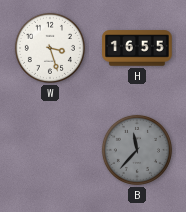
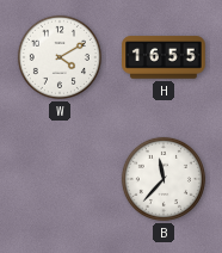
W: 3:27 -> 4:10 (60, 57)
B dial: grey -> white (164, 179)
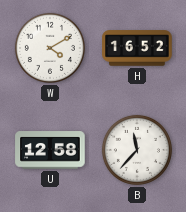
H: 16:55 -> 16:52 (137, 48)
U: none -> 12:58 (50, 150)
